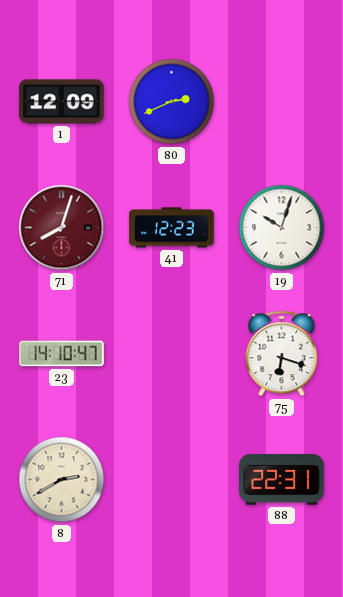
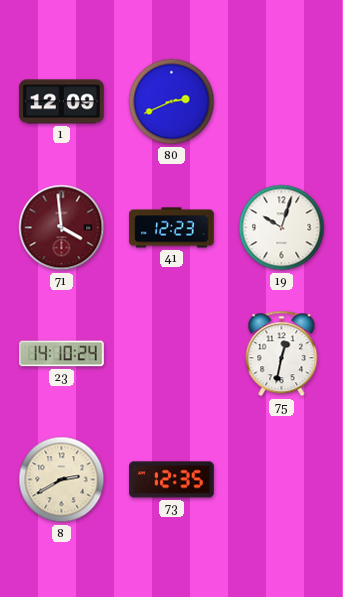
71: 8:03 -> 3:59 (62, 228)
23: 14:10:47 -> 14:10:24 (62, 354)
75: 6:18 -> 12:32 (282, 354)
73: none -> 12:35 (172, 480)
88: 22:31 -> none (282, 480)
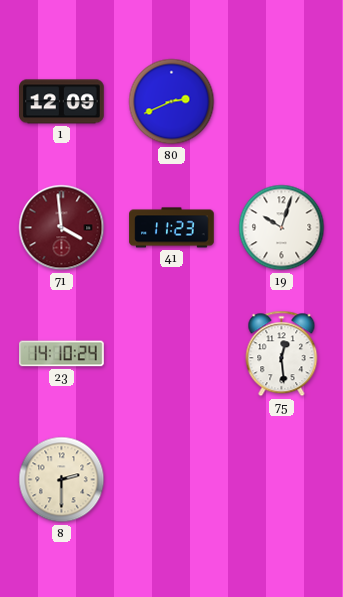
41: 12:23 -> 11:23 (172, 228)
75: 12:32 -> 12:29 (282, 354)
8: 2:40 -> 2:30 (62, 480)
73: 12:35 -> none (172, 480)
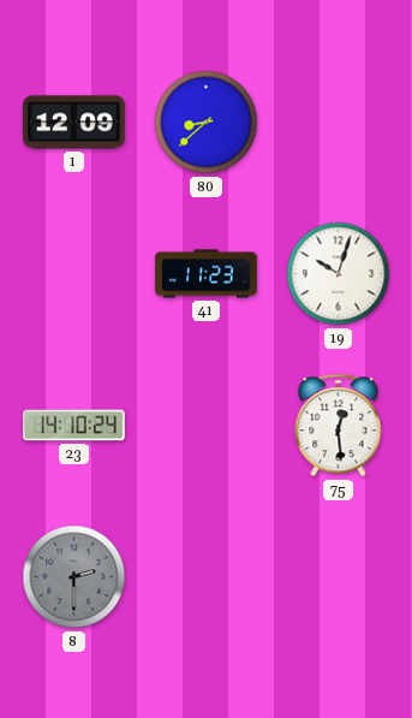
80: 2:41 -> 8:38 (207, 123)
71: 3:59 -> none (62, 228)
8 dial: cream -> grey (74, 577)
